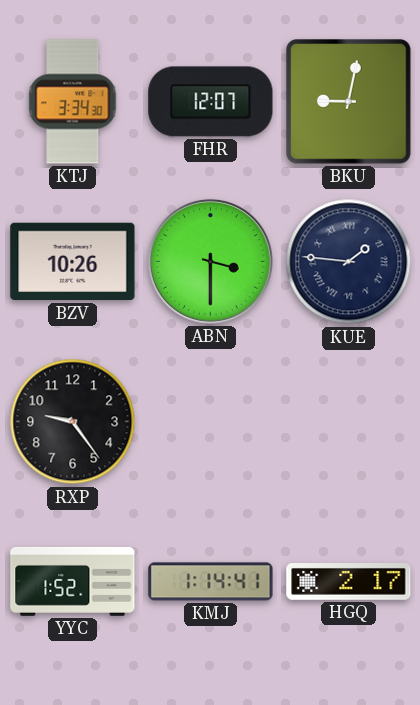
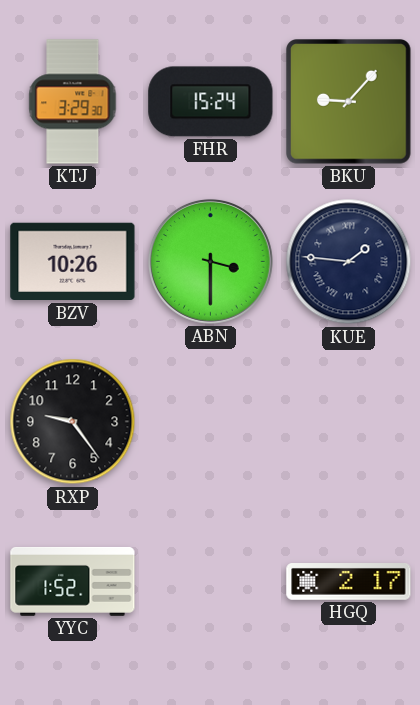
KTJ: 3:34 -> 3:29 (73, 102)
FHR: 12:07 -> 15:24 (211, 102)
BKU: 9:02 -> 9:07 (349, 102)
KMJ: 1:14 -> none (211, 582)
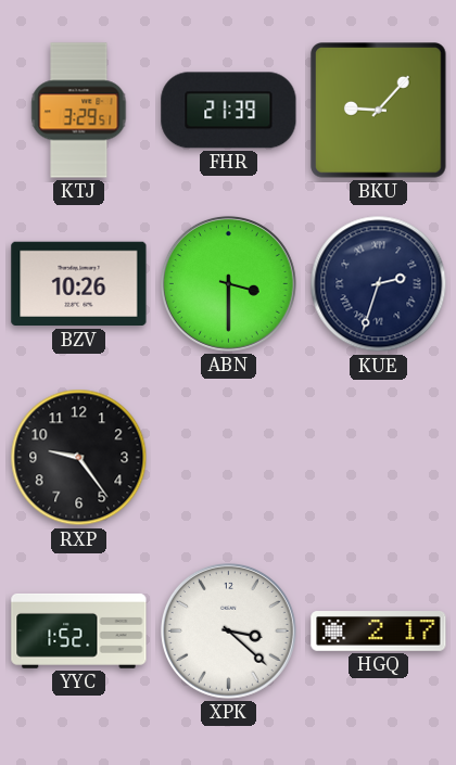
KTJ: 3:29:30 -> 3:29:51 (79, 111)
FHR: 15:24 -> 21:39 (229, 111)
KUE: 1:46 -> 2:33 (379, 284)
XPK: none -> 3:22 (228, 630)
